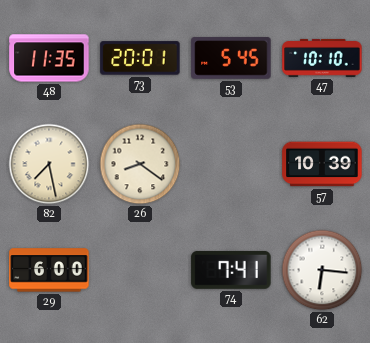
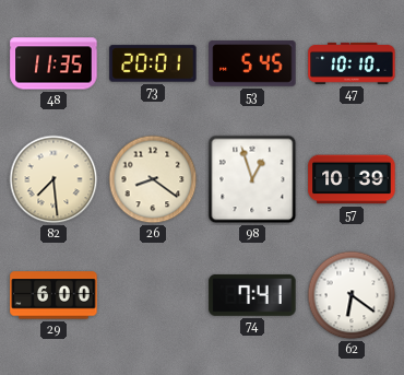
82: 7:28 -> 7:29 (54, 179)
98: none -> 12:57 (252, 179)
62: 6:16 -> 6:21 (352, 295)
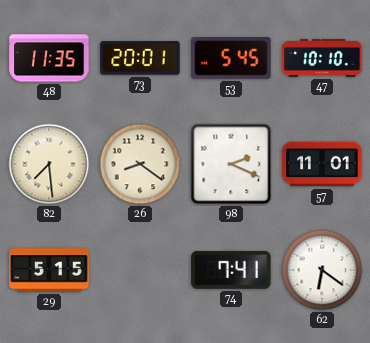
98: 12:57 -> 2:19 (231, 164)
57: 10:39 -> 11:01 (322, 164)
29: 6:00 -> 5:15 (49, 270)
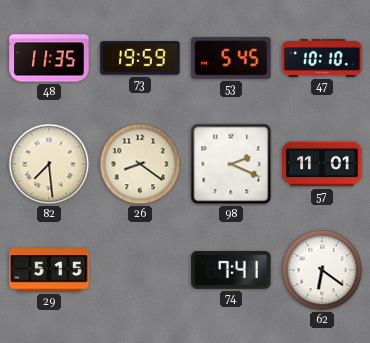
73: 20:01 -> 19:59 (140, 58)
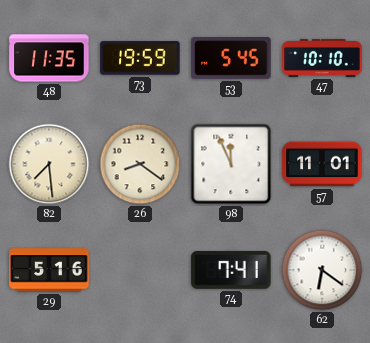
98: 2:19 -> 11:56 (231, 164)
29: 5:15 -> 5:16 (49, 270)
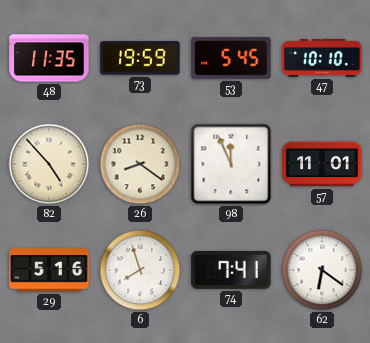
82: 7:29 -> 4:53 (49, 164)
6: none -> 7:57 (140, 270)
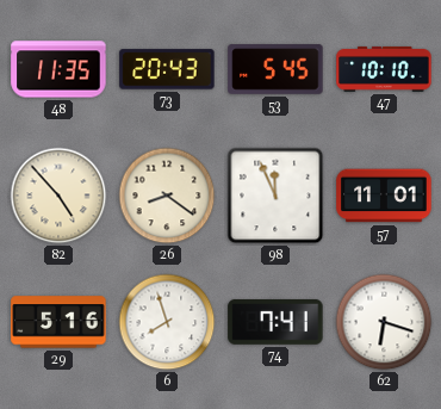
73: 19:59 -> 20:43 (167, 69)
62: 6:21 -> 6:18 (384, 322)
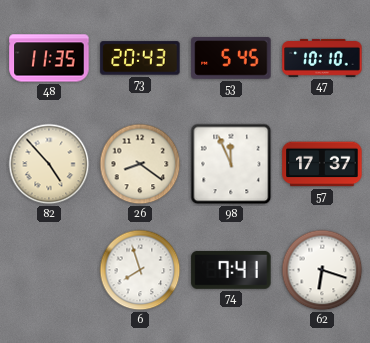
57: 11:01 -> 17:37 (322, 164)
29: 5:16 -> none (58, 322)
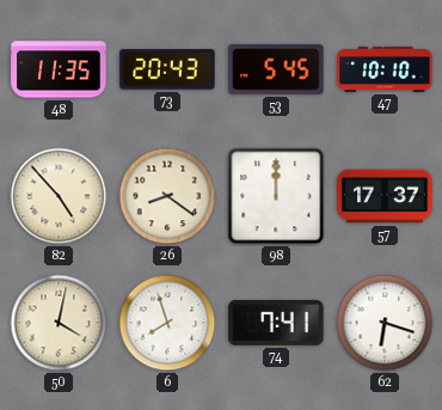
98: 11:56 -> 12:00 (276, 196)
50: none -> 4:02 (59, 323)
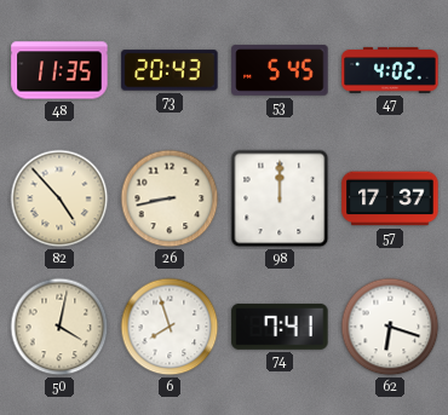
47: 10:10 -> 4:02 (390, 70)
26: 8:21 -> 8:43 (170, 198)
